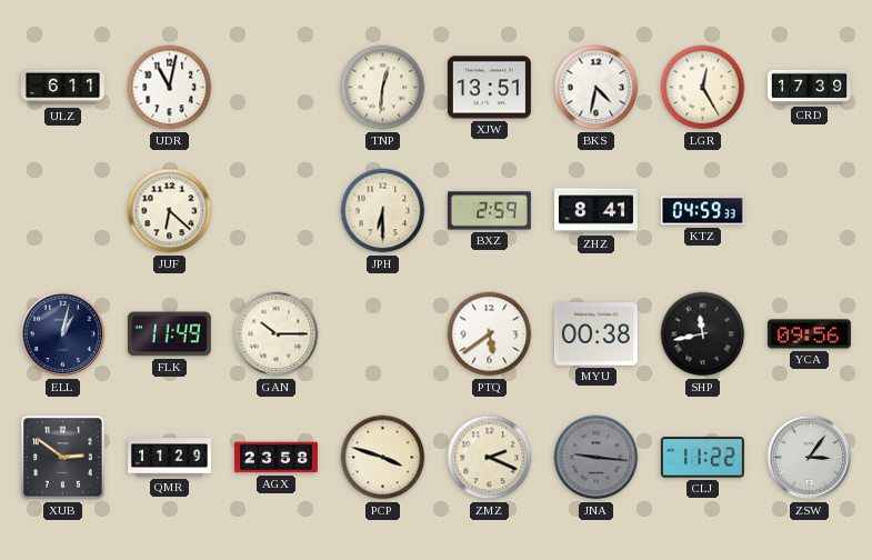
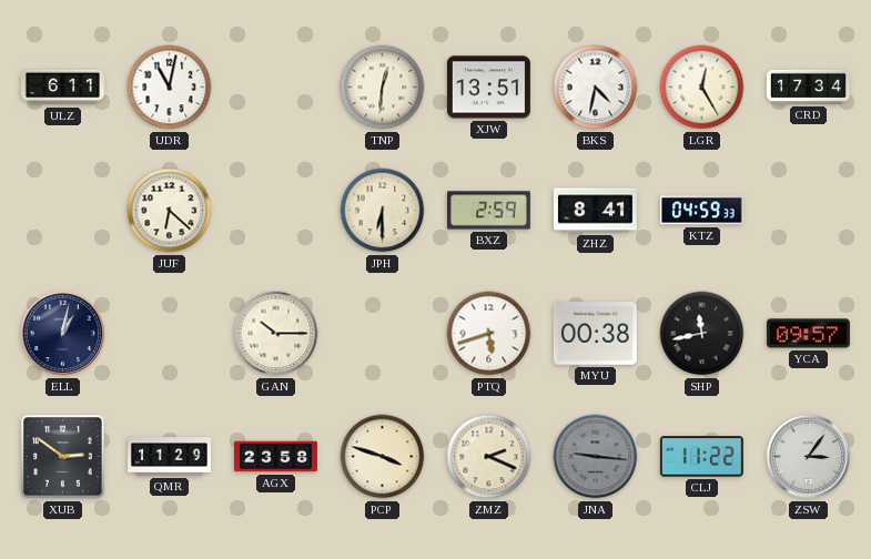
CRD: 17:39 -> 17:34 (808, 87)
FLK: 11:49 -> none (169, 334)
PTQ: 5:39 -> 5:42 (489, 334)
YCA: 09:56 -> 09:57 (808, 334)
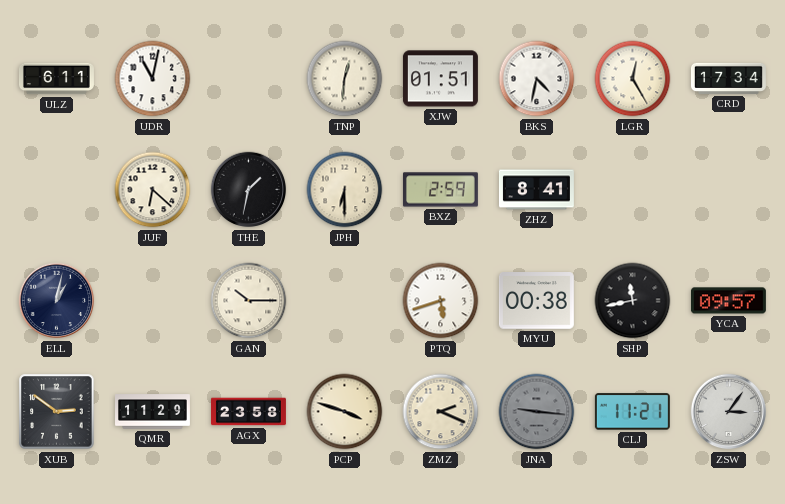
XJW: 13:51 -> 01:51 (440, 79)
THE: none -> 1:32 (249, 190)
KTZ: 04:59 -> none (701, 211)
CLJ: 11:22 -> 11:21 (632, 412)
